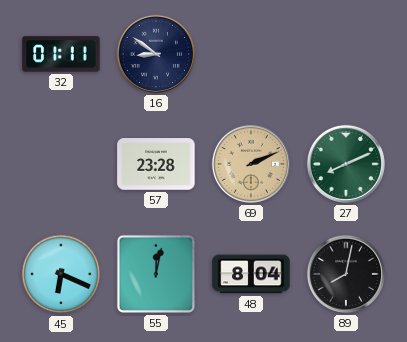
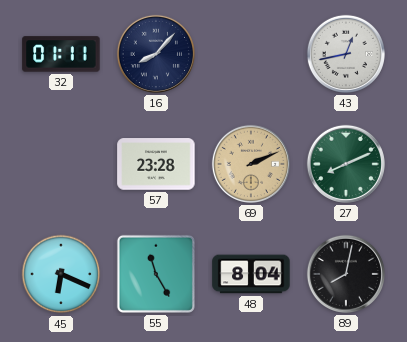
16: 8:51 -> 8:07 (156, 54)
43: none -> 12:43 (346, 54)
55: 12:02 -> 11:25 (156, 274)
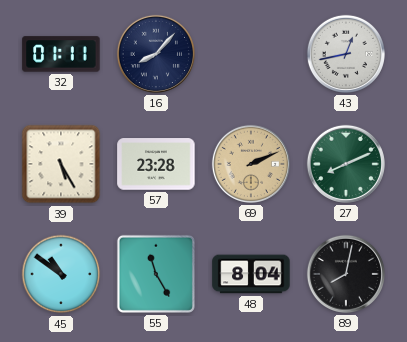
39: none -> 5:25 (61, 164)
45: 6:19 -> 10:51 (61, 274)
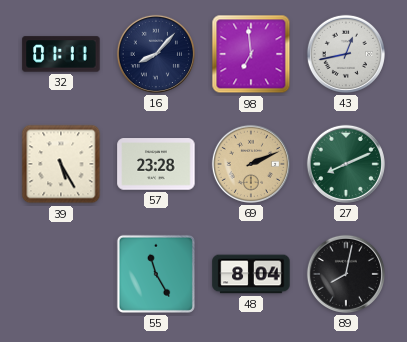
98: none -> 6:59 (251, 54)
45: 10:51 -> none (61, 274)
